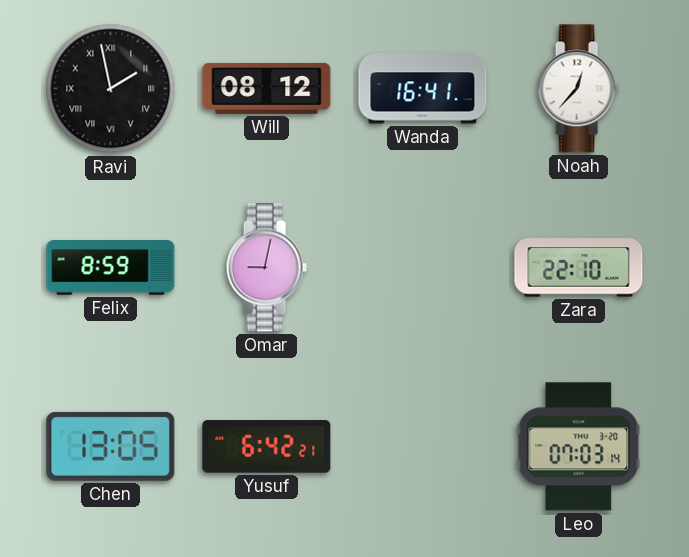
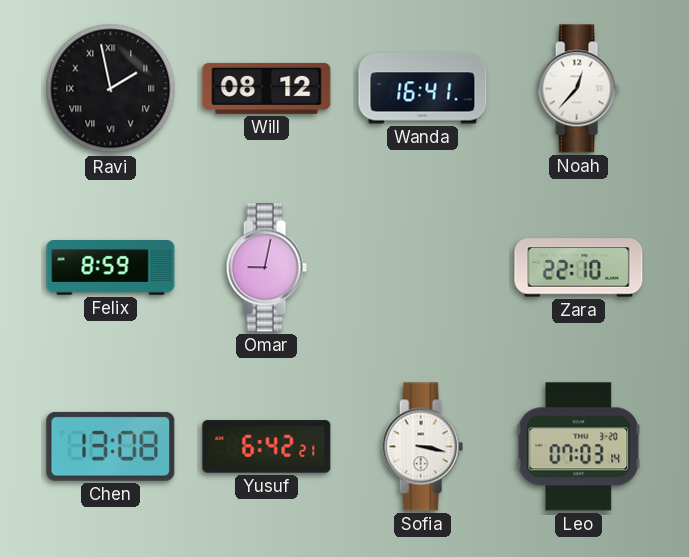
Chen: 13:05 -> 13:08 (111, 446)
Sofia: none -> 3:17 (422, 447)
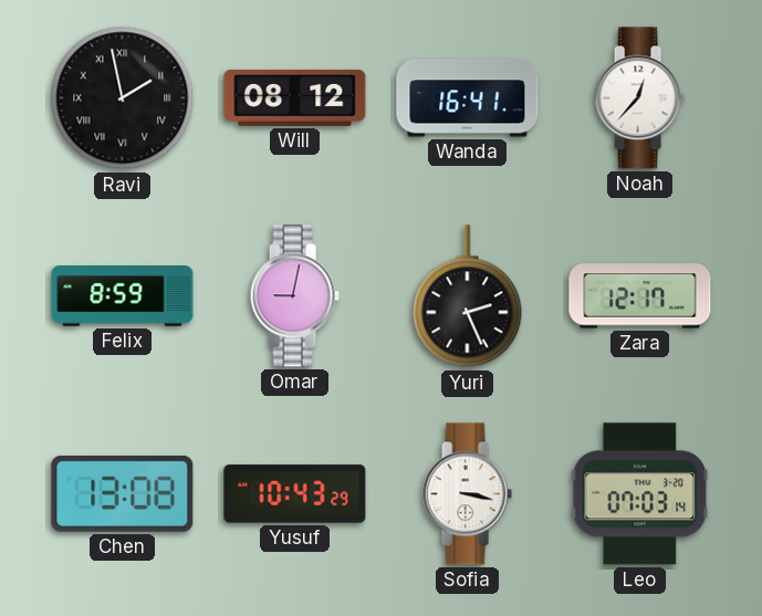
Yuri: none -> 2:26 (468, 296)
Zara: 22:10 -> 12:17 (640, 296)
Yusuf: 6:42 -> 10:43 (295, 494)
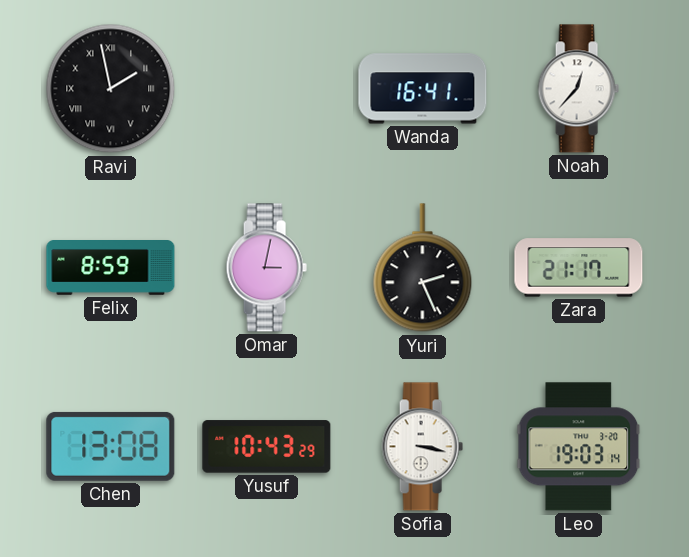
Will: 08:12 -> none (295, 97)
Omar: 9:02 -> 3:02 (266, 268)
Zara: 12:17 -> 21:17 (579, 268)
Leo: 07:03 -> 19:03 (579, 447)
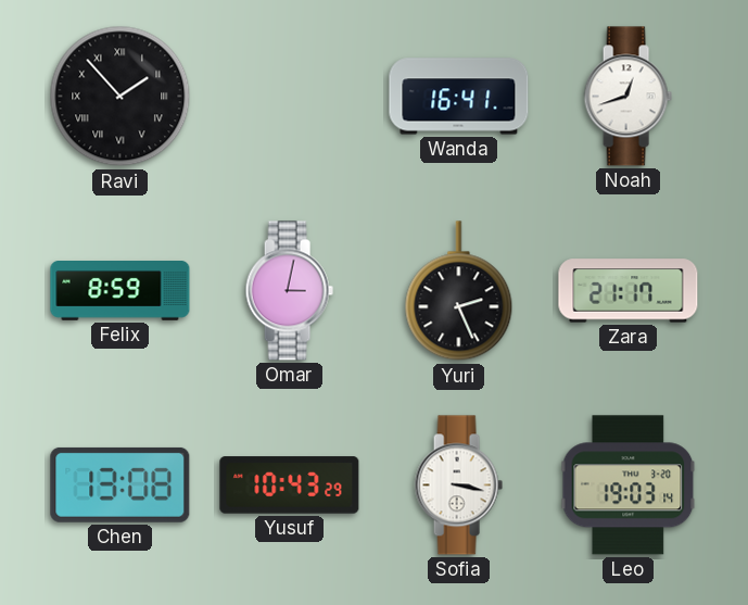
Ravi: 1:58 -> 1:53 (121, 97)
Noah: 12:37 -> 12:42 (627, 97)
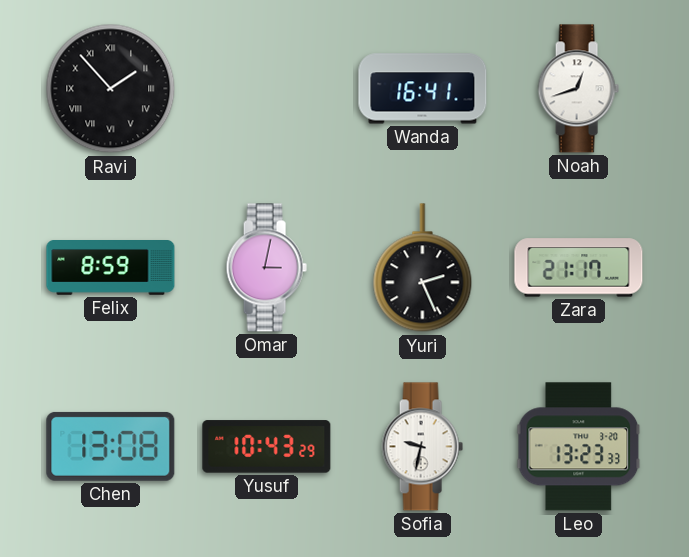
Sofia: 3:17 -> 9:32 (422, 447)
Leo: 19:03 -> 13:23 (579, 447)
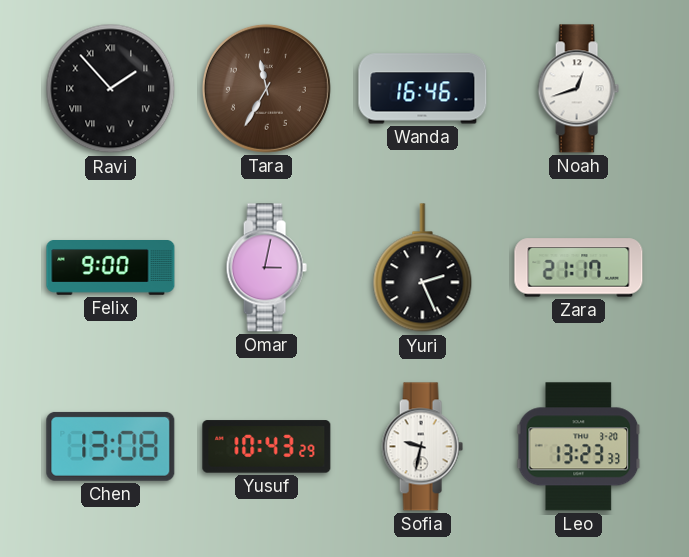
Tara: none -> 11:35 (266, 88)
Wanda: 16:41 -> 16:46 (423, 89)
Felix: 8:59 -> 9:00 (111, 268)
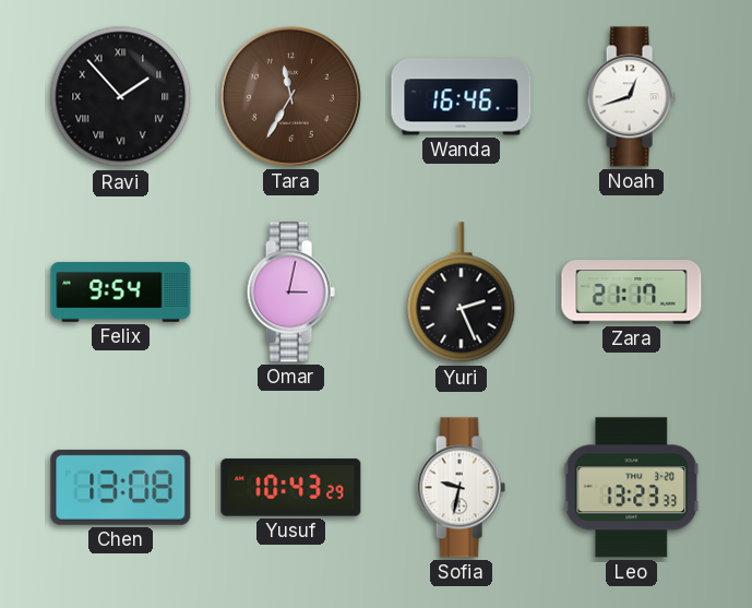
Felix: 9:00 -> 9:54 (121, 293)
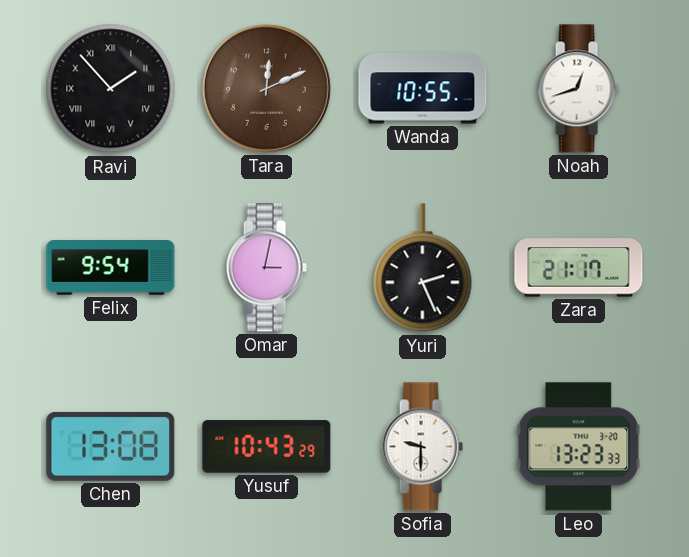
Tara: 11:35 -> 12:11 (266, 88)
Wanda: 16:46 -> 10:55 (423, 89)
Sofia: 9:32 -> 9:30 (422, 447)
